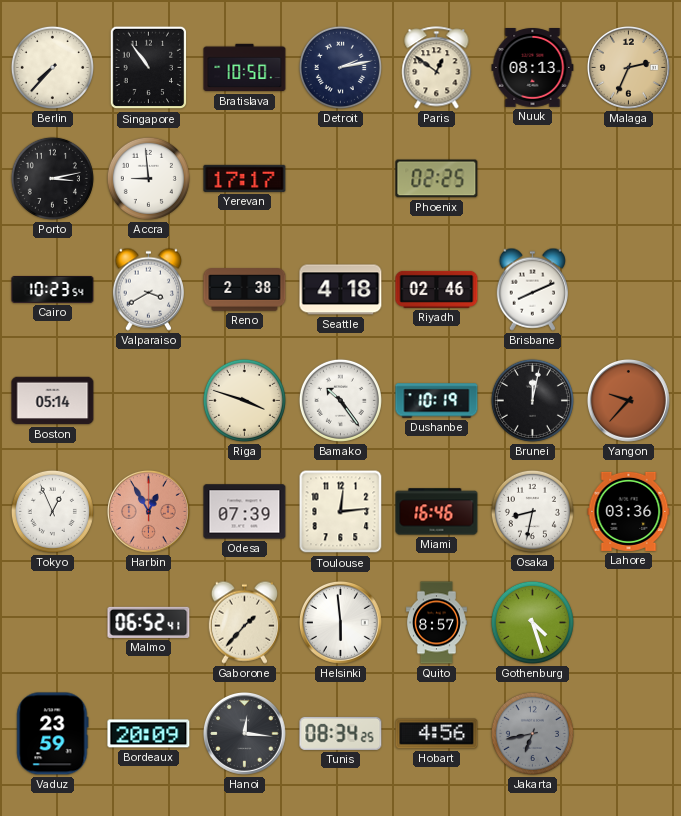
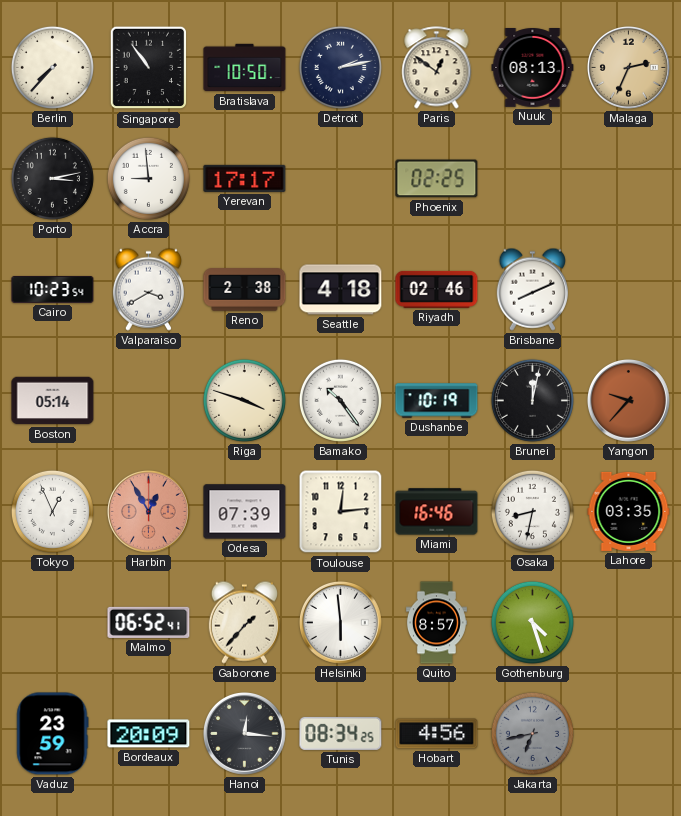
Lahore: 03:36 -> 03:35 (629, 511)
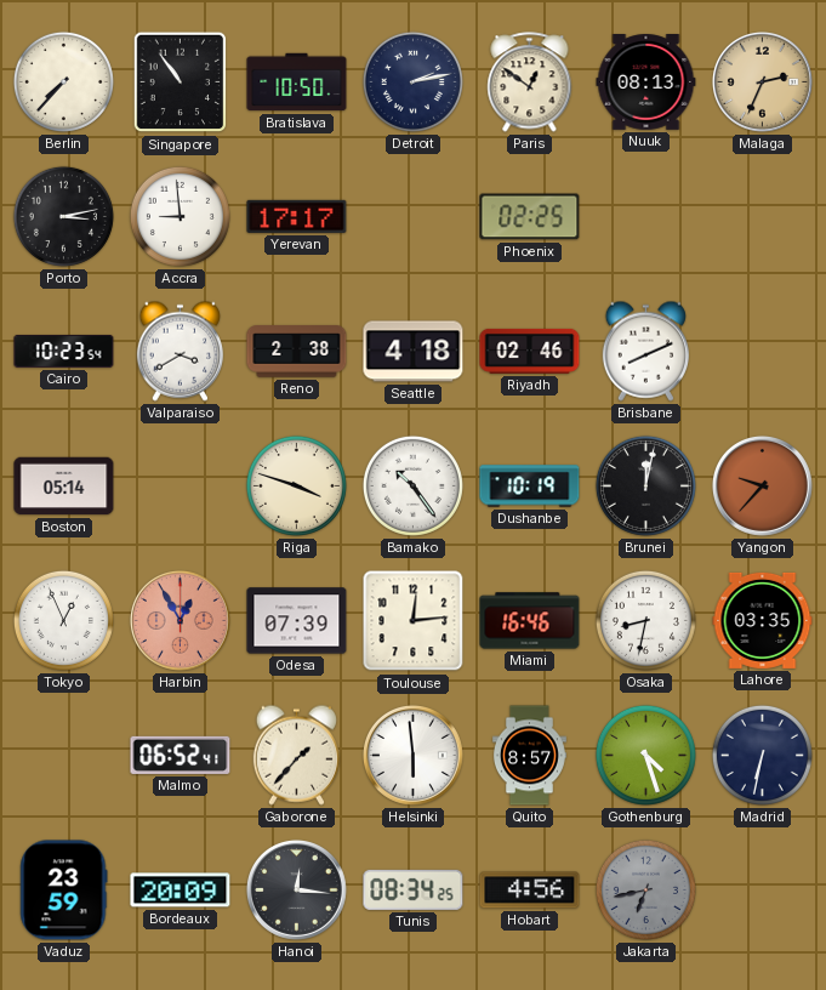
Madrid: none -> 6:32 (762, 755)
